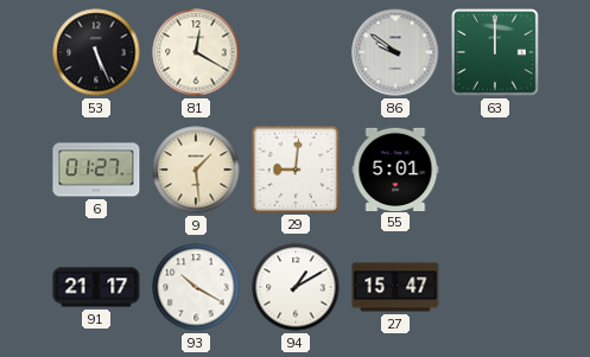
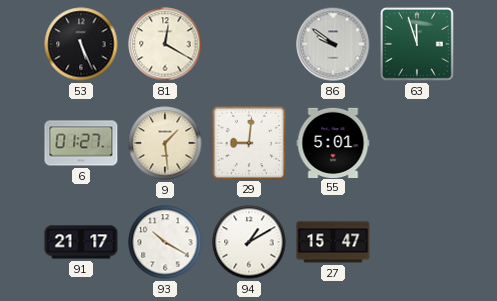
63: 12:00 -> 11:57 (417, 44)
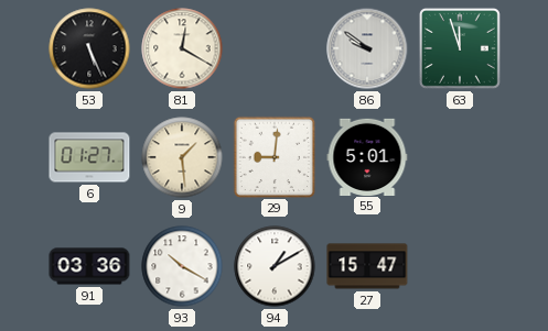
91: 21:17 -> 03:36 (89, 266)
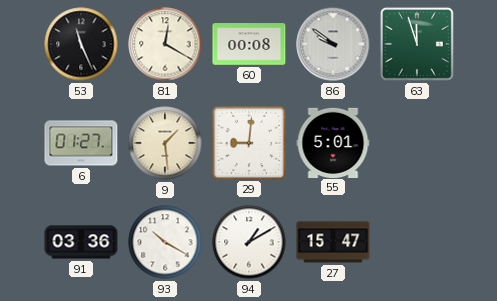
53: 5:26 -> 11:26 (81, 44)
60: none -> 00:08 (249, 44)
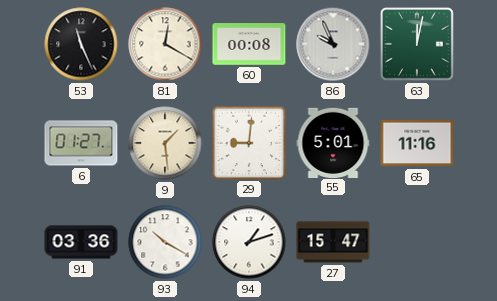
86: 9:51 -> 9:56 (333, 44)
63: 11:57 -> 12:02 (417, 44)
65: none -> 11:16 (417, 143)
94: 1:10 -> 1:12 (249, 242)
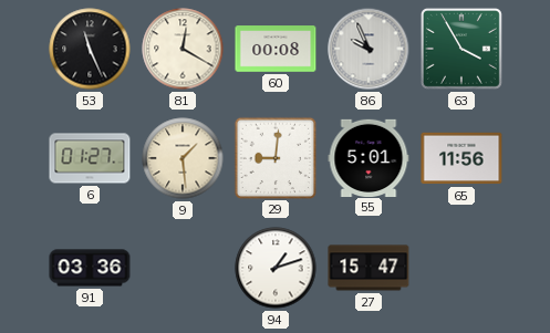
63: 12:02 -> 3:55 (461, 49)
65: 11:16 -> 11:56 (461, 158)
93: 10:20 -> none (165, 242)
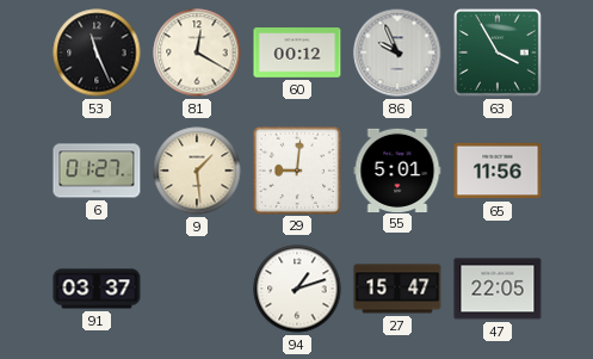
60: 00:08 -> 00:12 (297, 52)
91: 03:36 -> 03:37 (97, 289)
47: none -> 22:05 (498, 289)
